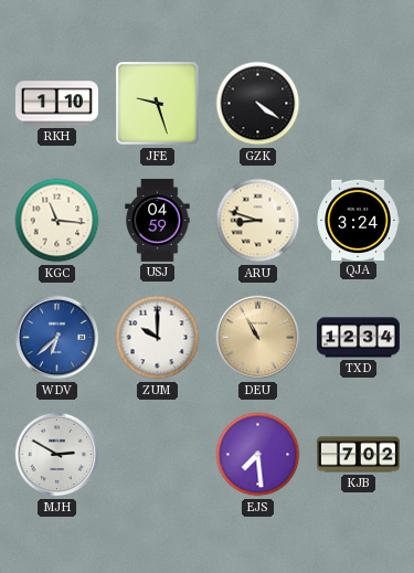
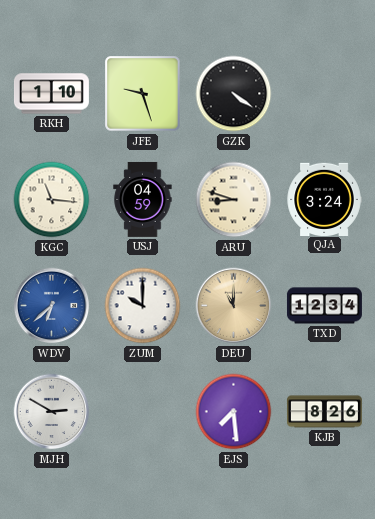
DEU: 10:55 -> 11:00 (234, 306)
KJB: 7:02 -> 8:26 (324, 412)
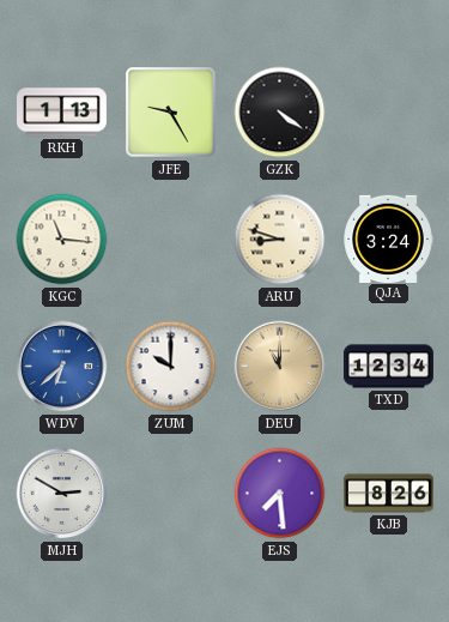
RKH: 1:10 -> 1:13 (61, 113)
JFE: 9:27 -> 9:25 (171, 113)
USJ: 04:59 -> none (143, 199)
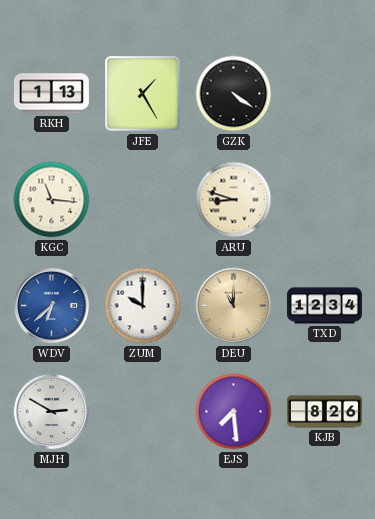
JFE: 9:25 -> 1:25 (143, 94)
QJA: 3:24 -> none (388, 238)
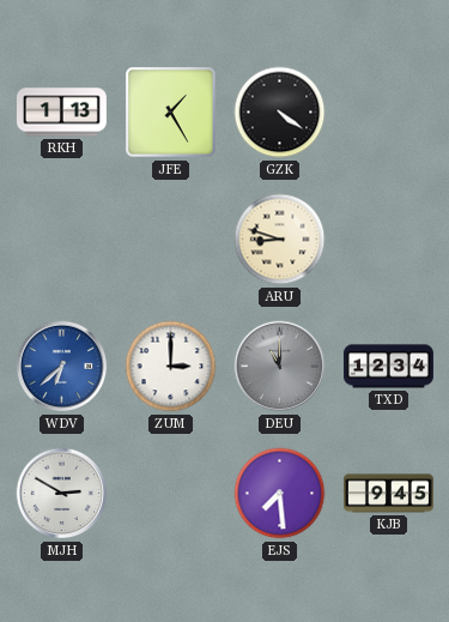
KGC: 11:16 -> none (52, 200)
ZUM: 10:00 -> 3:00 (171, 367)
DEU dial: champagne -> grey (280, 367)
KJB: 8:26 -> 9:45 (388, 494)
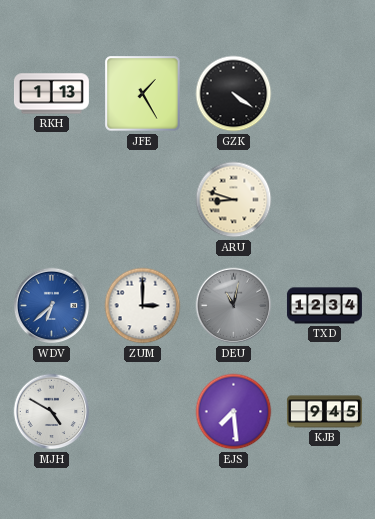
DEU: 11:00 -> 11:02 (234, 306)
MJH: 2:50 -> 4:50 (52, 412)
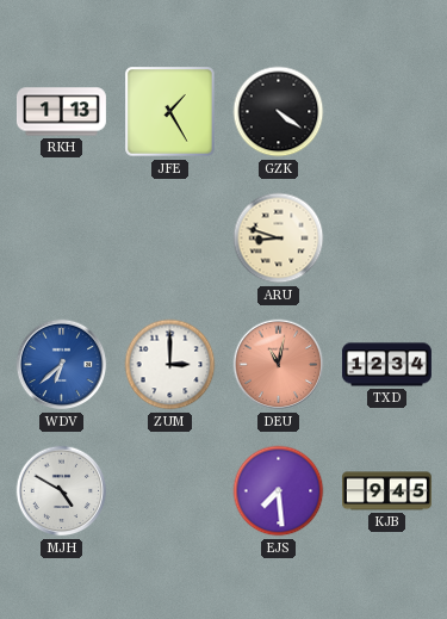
DEU dial: grey -> salmon (279, 365)
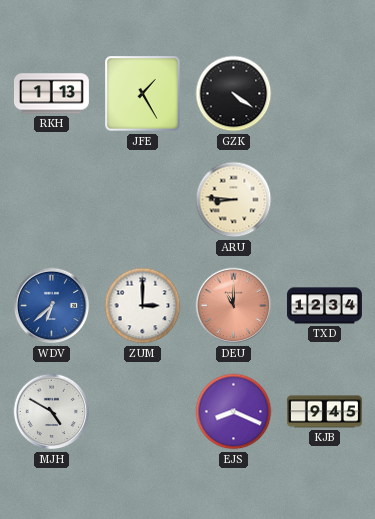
ARU: 8:48 -> 8:46 (234, 200)
DEU: 11:02 -> 11:00 (234, 306)
EJS: 7:29 -> 8:19 (234, 412)
